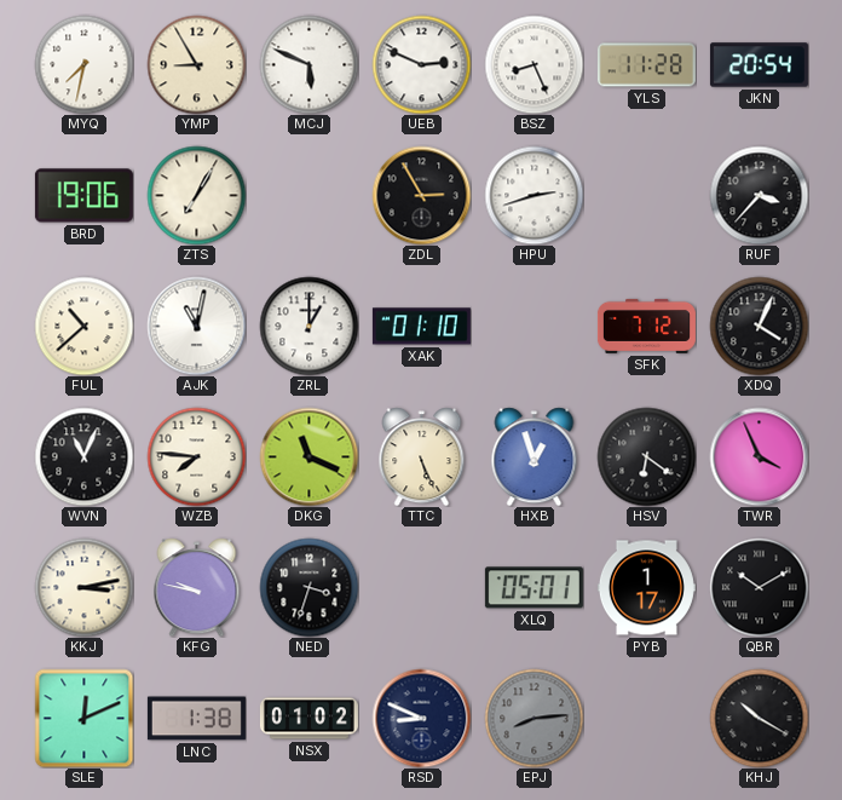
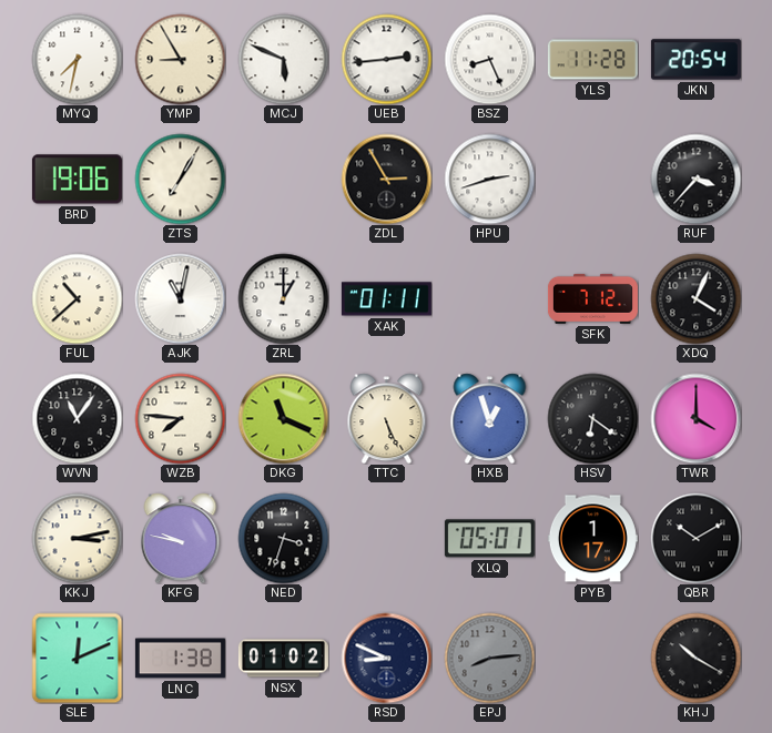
UEB: 2:49 -> 2:44 (386, 59)
XAK: 01:10 -> 01:11 (386, 299)
WVN: 11:04 -> 11:06 (77, 418)
TWR: 3:56 -> 4:00 (695, 418)
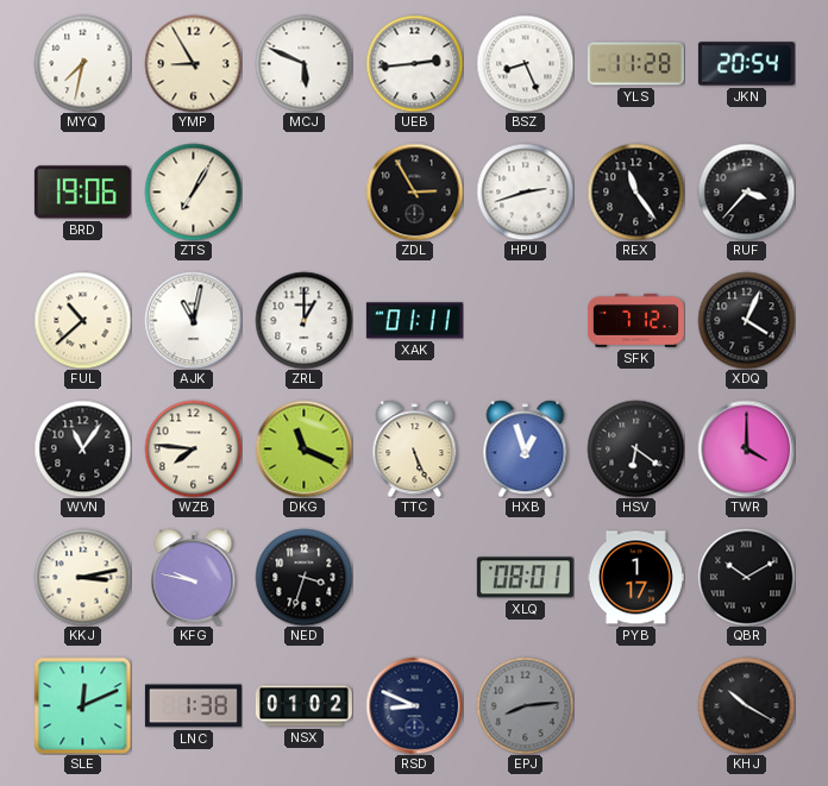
REX: none -> 11:24 (635, 191)
XLQ: 05:01 -> 08:01 (525, 578)
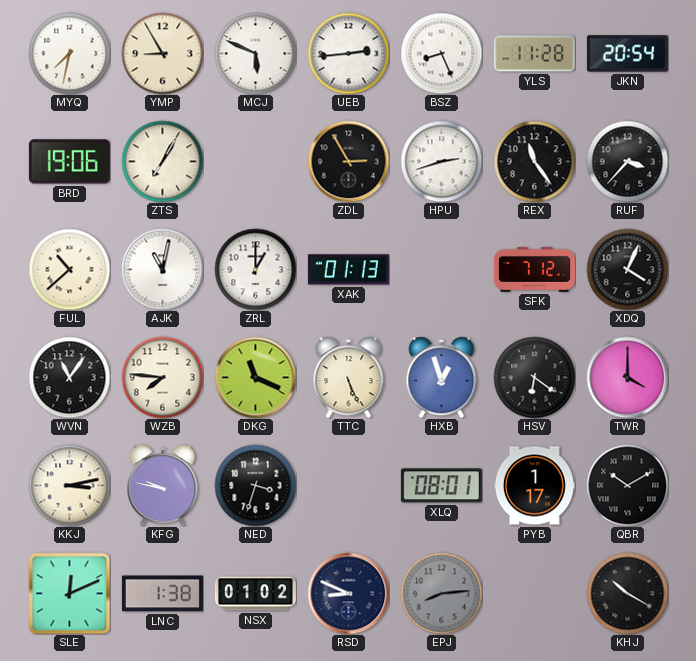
XAK: 01:11 -> 01:13 (348, 270)
